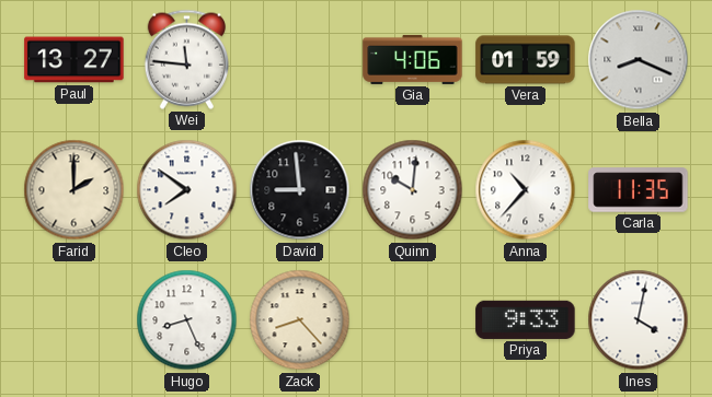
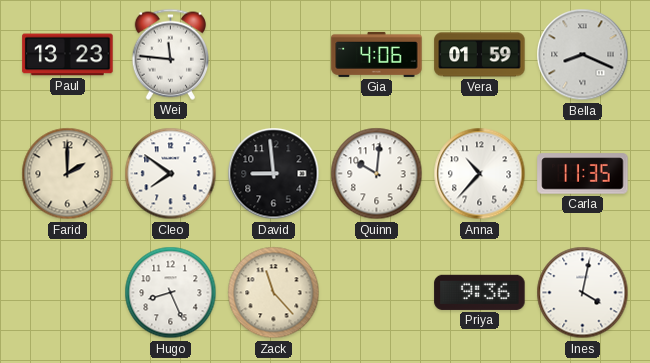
Paul: 13:27 -> 13:23 (68, 55)
Zack: 8:23 -> 11:23 (274, 293)
Priya: 9:33 -> 9:36 (480, 292)
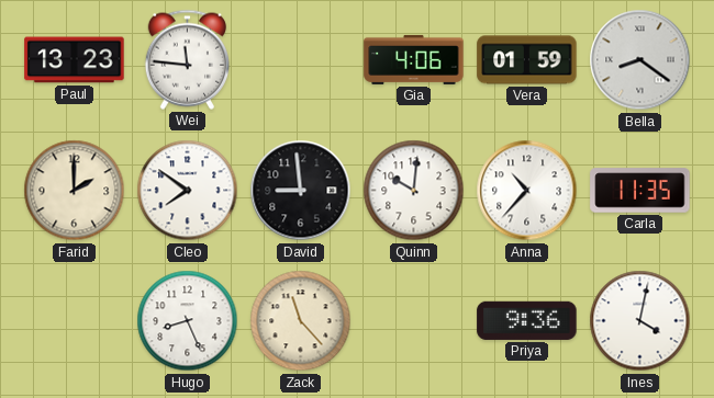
Bella: 8:19 -> 8:21 (640, 60)
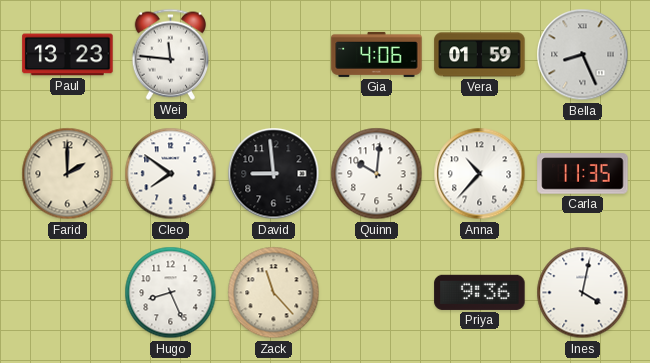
Bella: 8:21 -> 8:26 (583, 55)
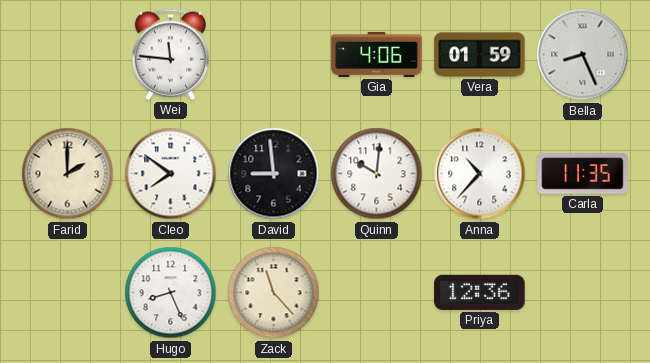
Paul: 13:23 -> none (68, 55)
Priya: 9:36 -> 12:36 (480, 292)
Ines: 4:02 -> none (583, 293)
